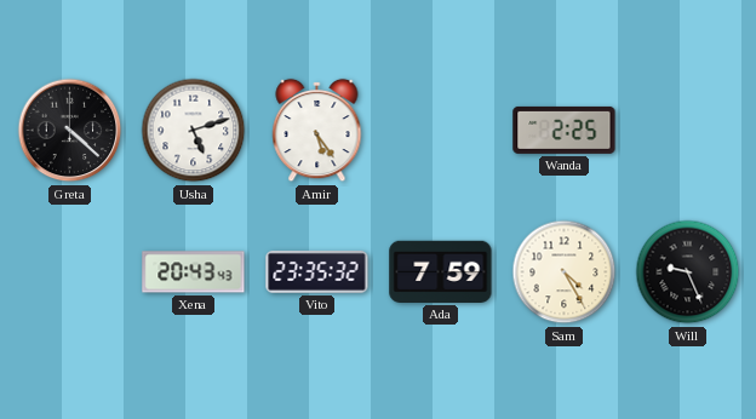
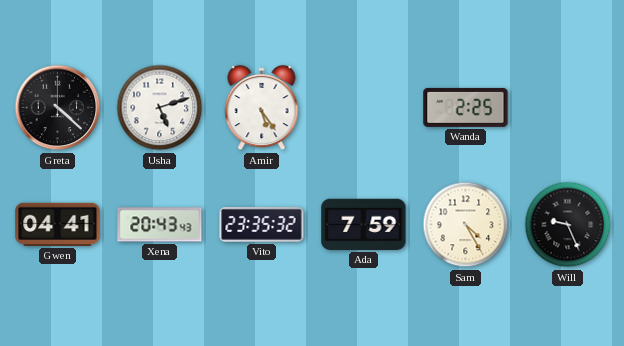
Gwen: none -> 04:41 (58, 224)
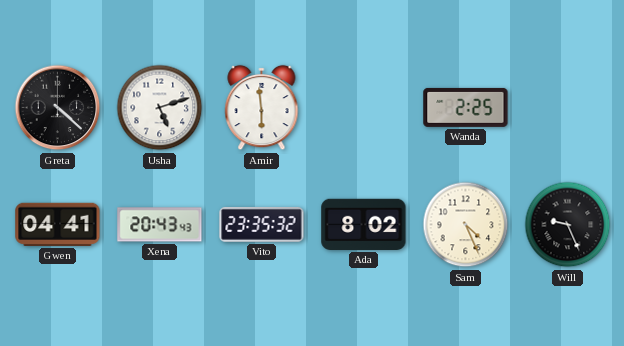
Amir: 5:24 -> 5:59 (262, 108)
Ada: 7:59 -> 8:02 (364, 224)
Sam: 4:25 -> 4:26 (466, 225)
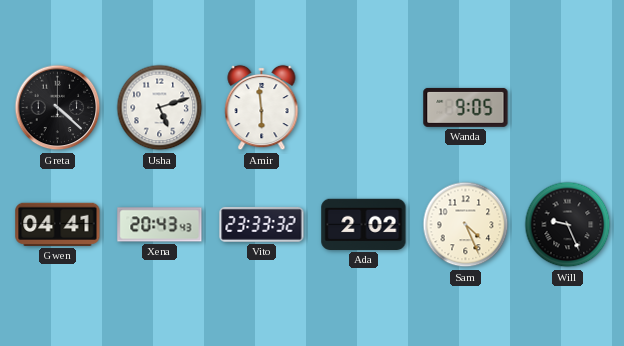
Wanda: 2:25 -> 9:05 (466, 107)
Vito: 23:35 -> 23:33 (262, 224)
Ada: 8:02 -> 2:02 (364, 224)
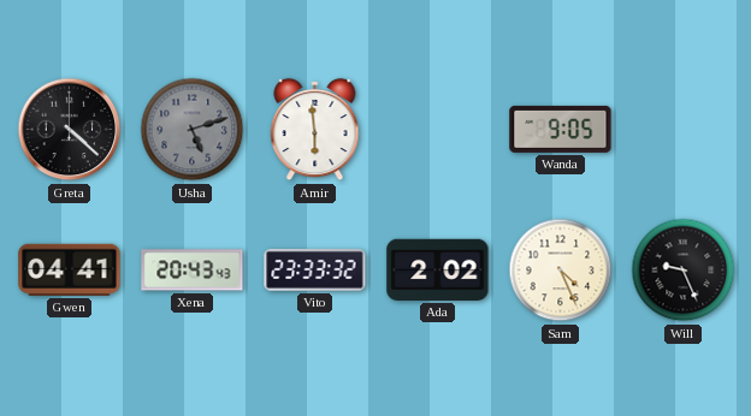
Usha dial: white -> grey (193, 130)
